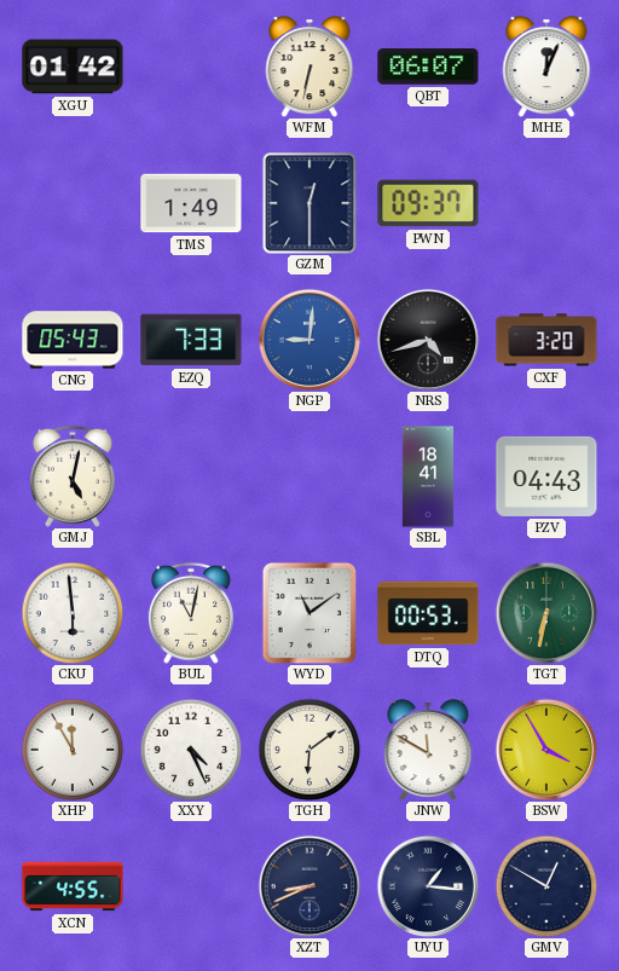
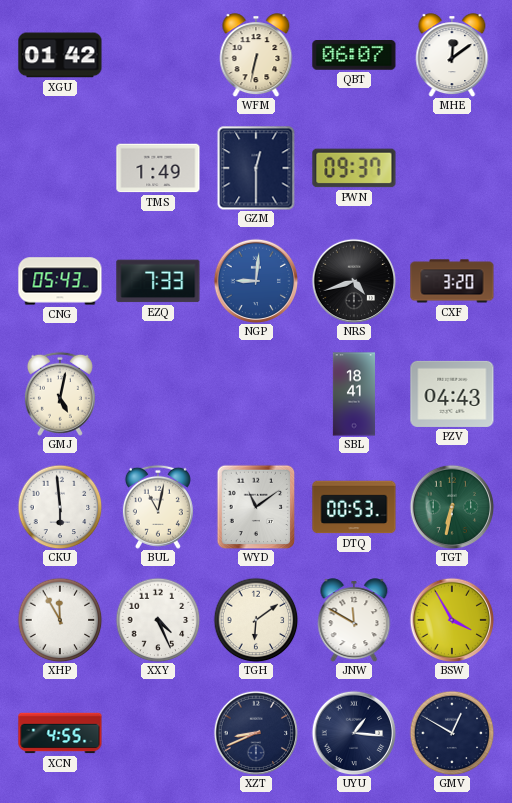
MHE: 12:04 -> 12:09 (452, 55)
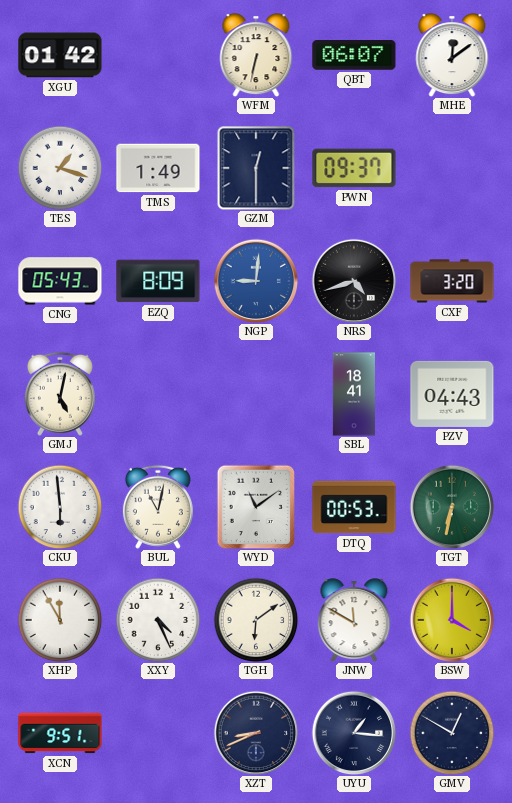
TES: none -> 1:18 (60, 168)
EZQ: 7:33 -> 8:09 (158, 281)
BSW: 3:55 -> 4:00 (452, 620)
XCN: 4:55 -> 9:51 (60, 733)
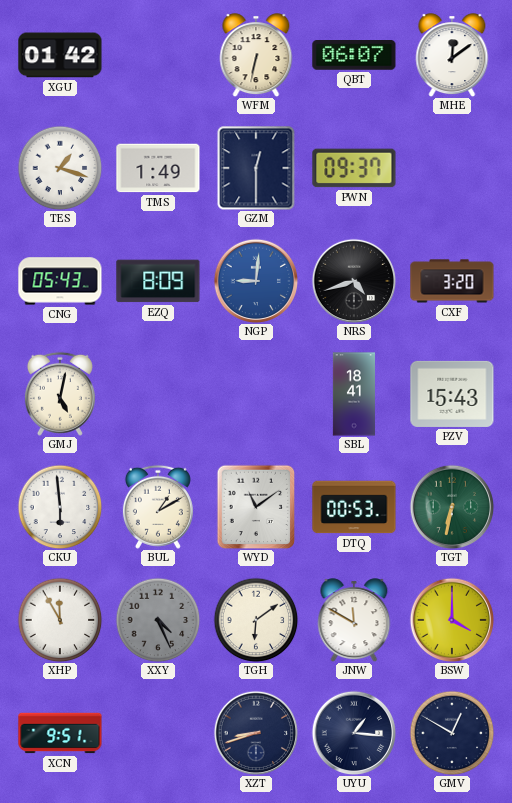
PZV: 04:43 -> 15:43 (452, 394)
BUL: 11:02 -> 1:10 (158, 507)
XXY dial: white -> grey (158, 620)
XZT: 8:41 -> 8:42 (256, 733)
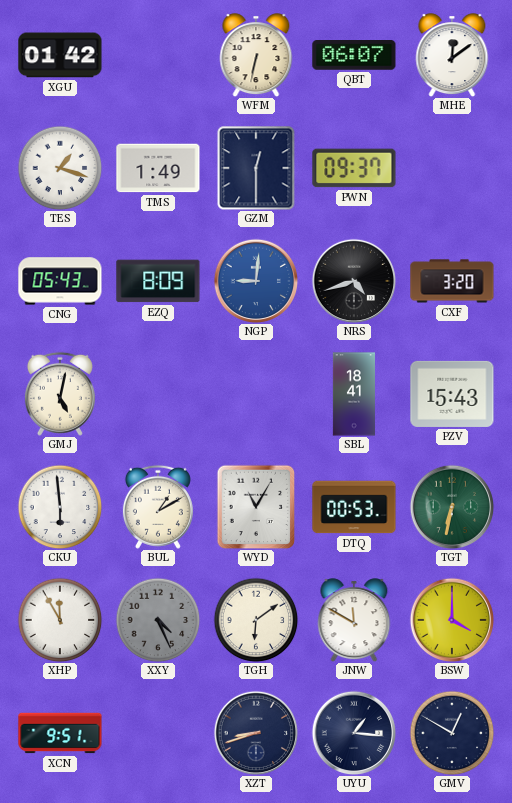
WYD: 11:09 -> 11:05 (256, 507)
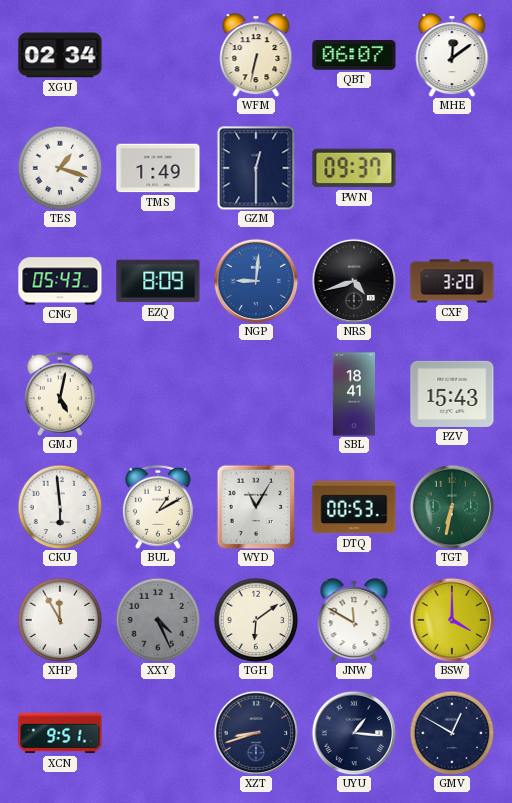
XGU: 01:42 -> 02:34 (60, 55)
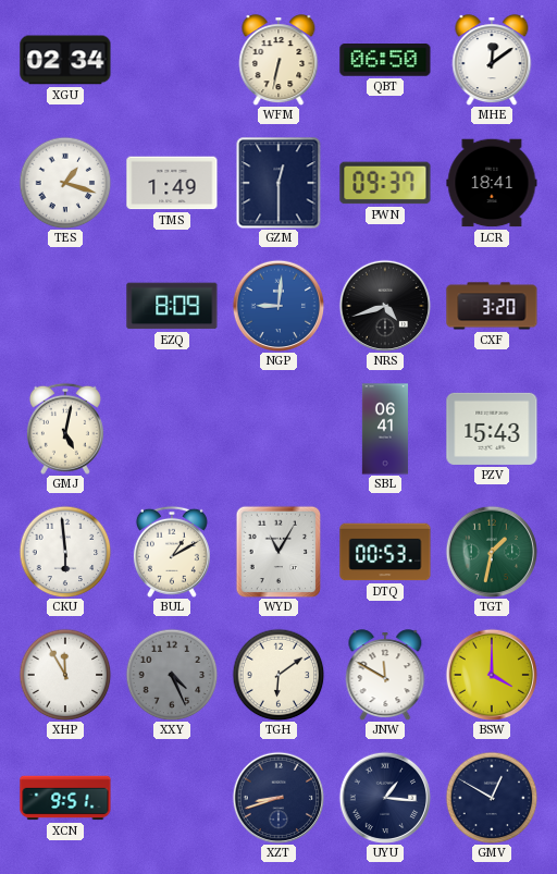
QBT: 06:07 -> 06:50 (385, 60)
LCR: none -> 18:41 (492, 183)
CNG: 05:43 -> none (60, 281)
SBL: 18:41 -> 06:41 (385, 429)
TGT: 6:32 -> 1:32 (492, 552)
